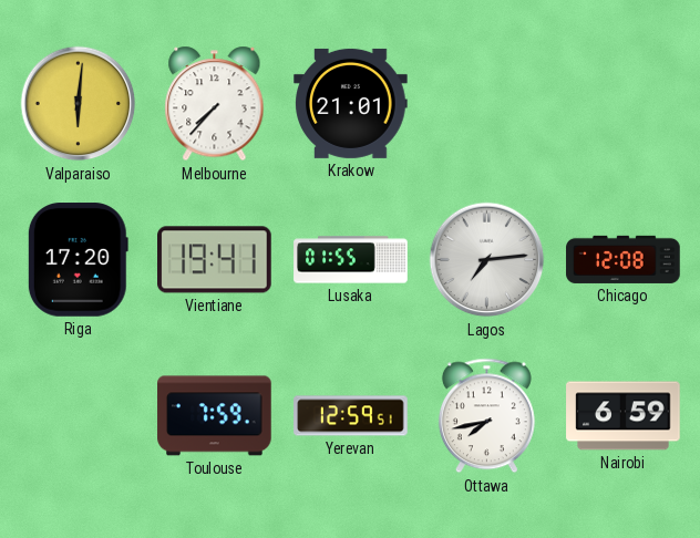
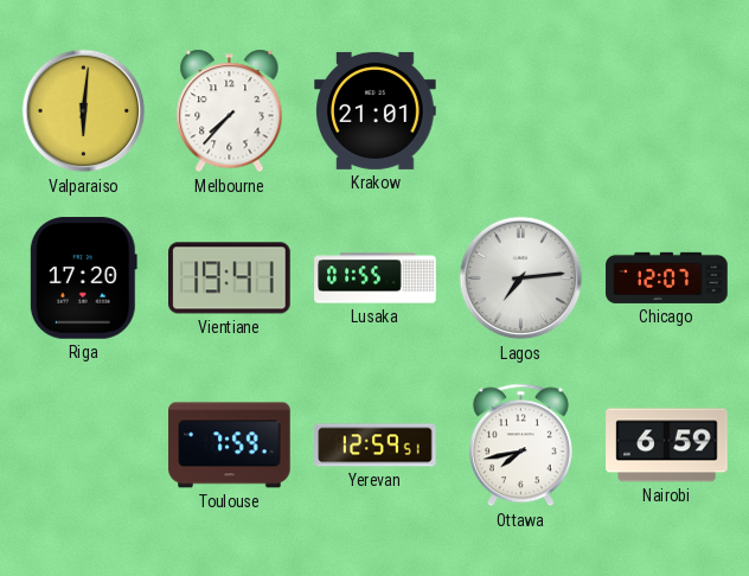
Chicago: 12:08 -> 12:07 (667, 277)
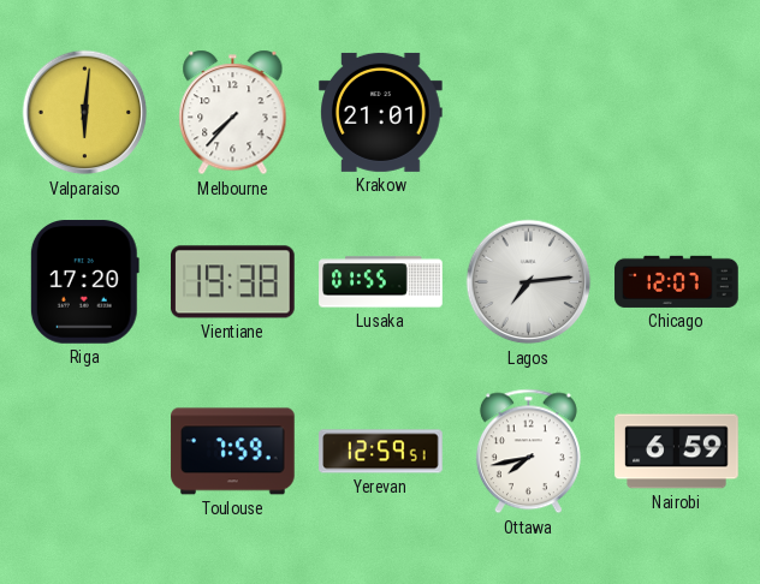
Vientiane: 19:41 -> 19:38 (233, 282)
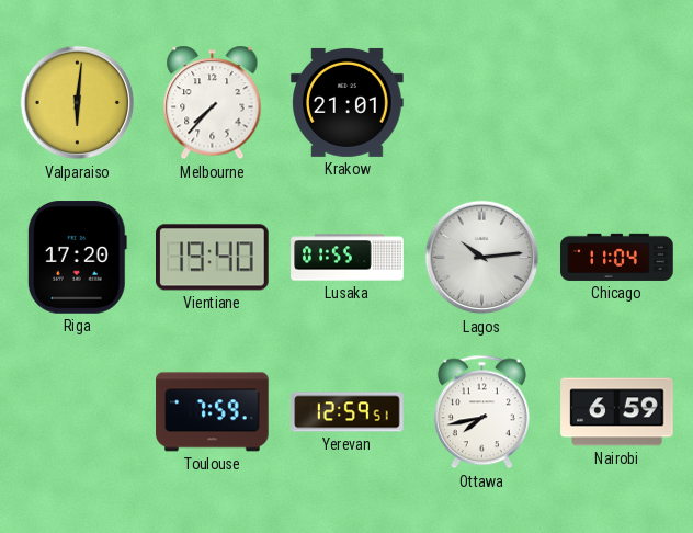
Vientiane: 19:38 -> 19:40 (213, 258)
Lagos: 7:14 -> 10:14 (482, 258)
Chicago: 12:07 -> 11:04 (617, 257)
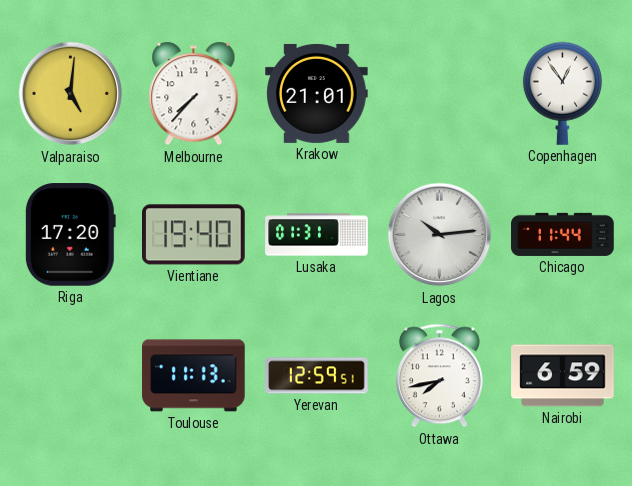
Valparaiso: 6:01 -> 5:01 (71, 94)
Copenhagen: none -> 12:54 (562, 93)
Lusaka: 01:55 -> 01:31 (317, 235)
Chicago: 11:04 -> 11:44 (563, 234)
Toulouse: 7:59 -> 11:13 (194, 376)
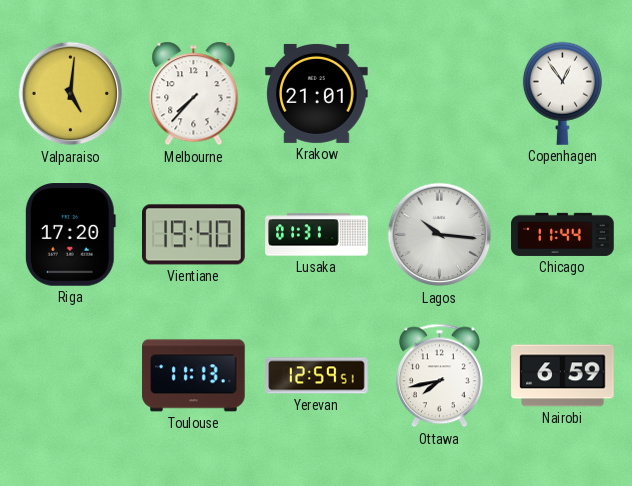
Lagos: 10:14 -> 10:16 (440, 235)
